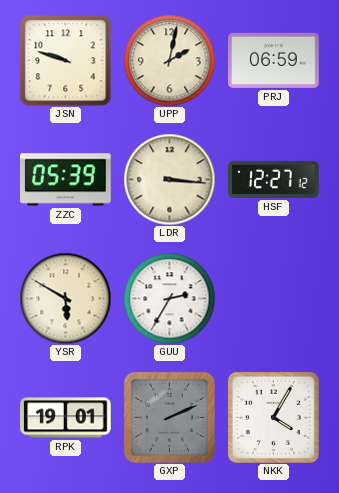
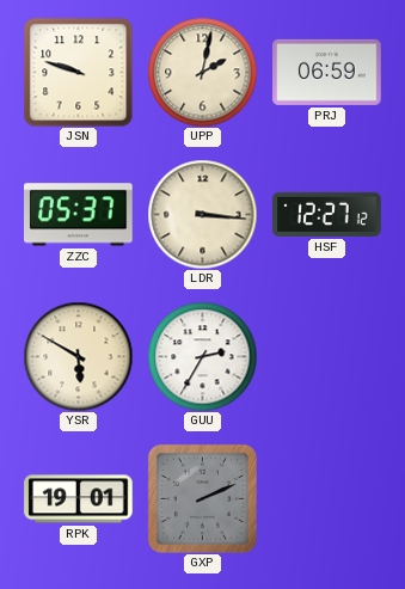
ZZC: 05:39 -> 05:37 (79, 215)
NKK: 4:05 -> none (273, 417)
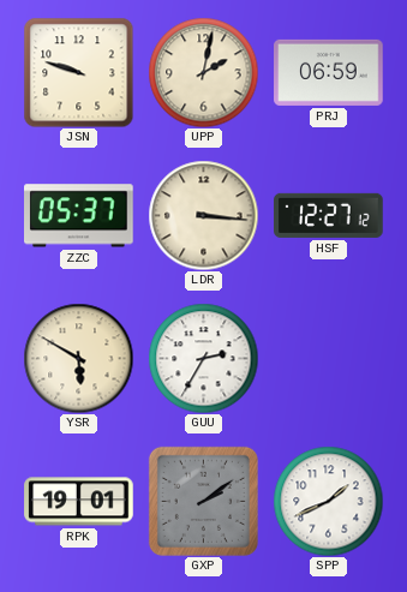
GXP: 2:11 -> 2:09 (203, 501)
SPP: none -> 1:41 (328, 501)
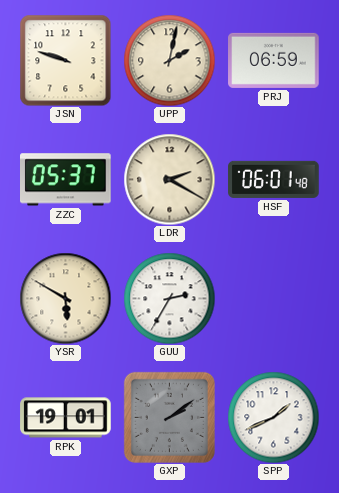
LDR: 3:16 -> 2:20 (169, 179)
HSF: 12:27 -> 06:01 (274, 179)
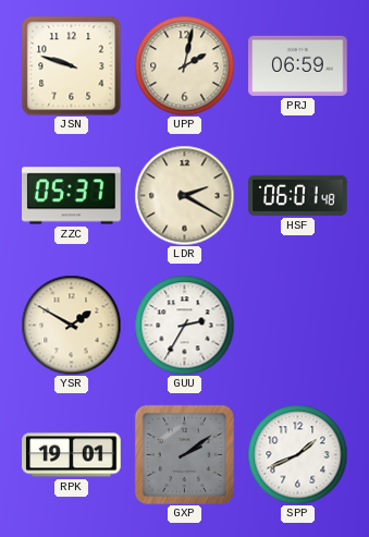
YSR: 5:50 -> 1:50 (71, 325)
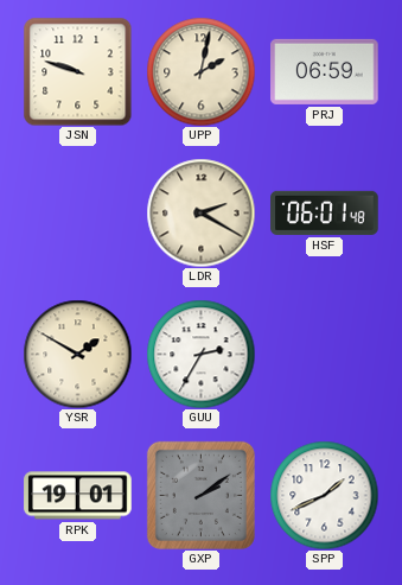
ZZC: 05:37 -> none (72, 196)
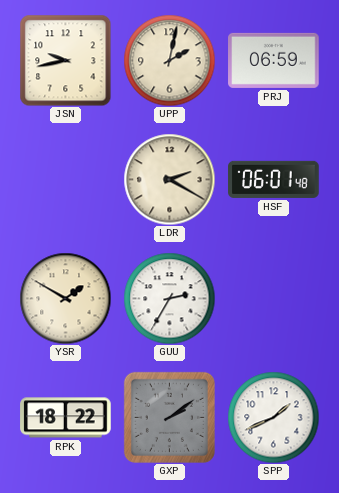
JSN: 9:48 -> 9:43 (65, 60)
RPK: 19:01 -> 18:22 (66, 418)
